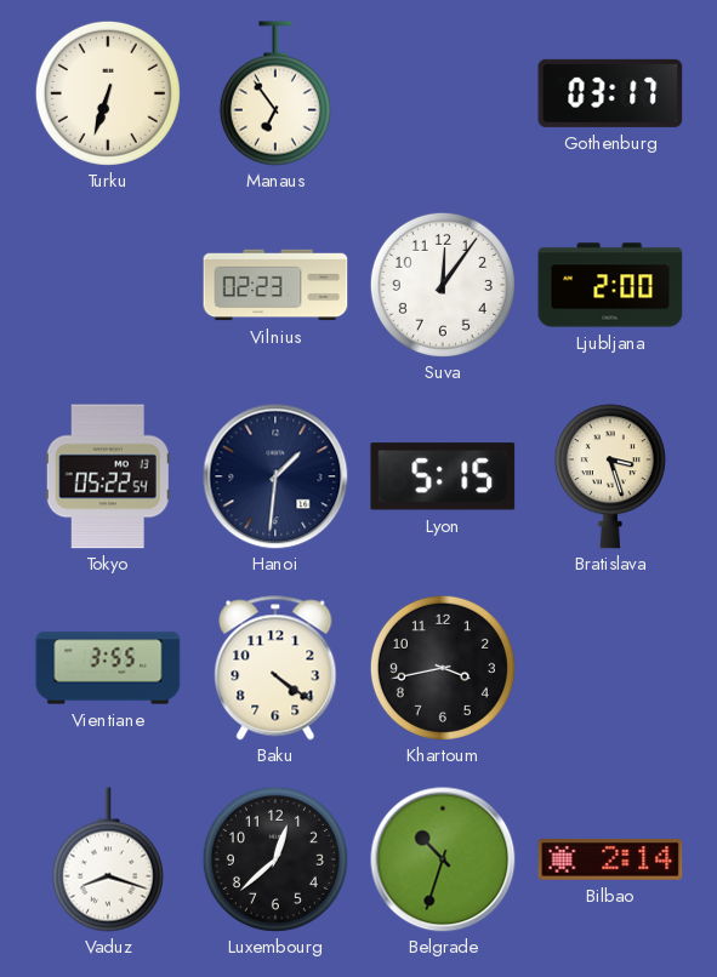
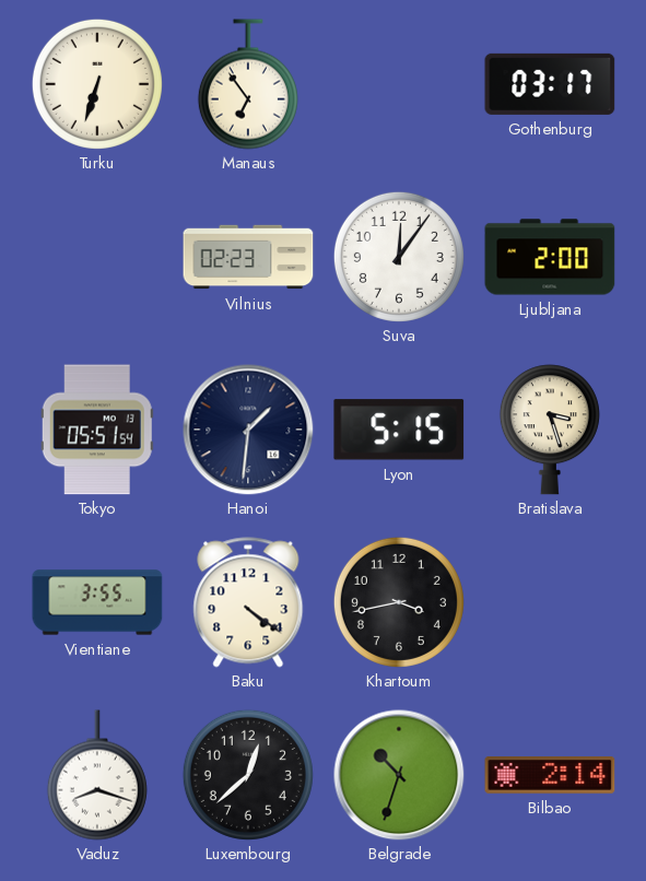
Tokyo: 05:22 -> 05:51 (97, 430)
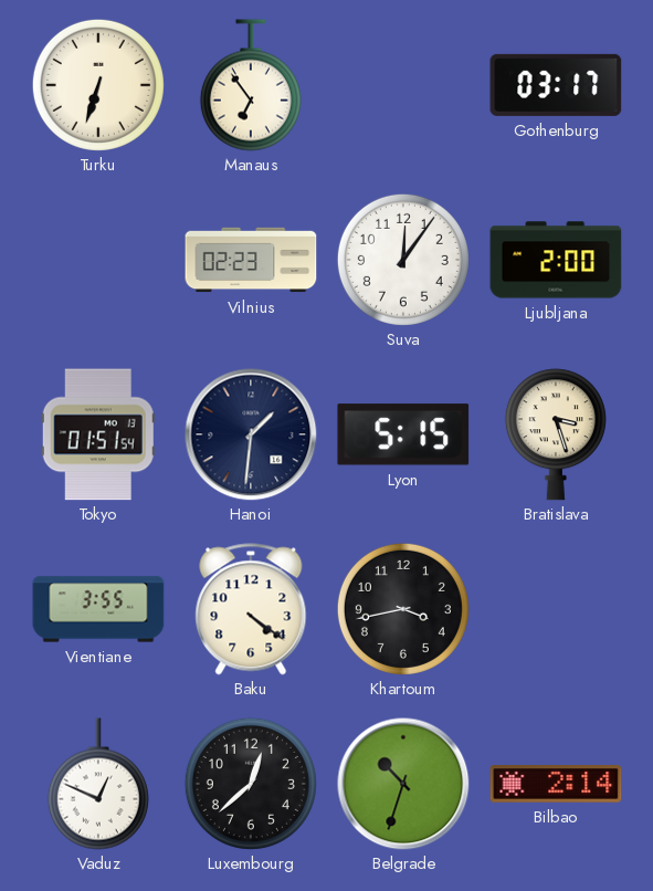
Tokyo: 05:51 -> 01:51 (98, 434)
Vaduz: 8:18 -> 12:49 (98, 784)
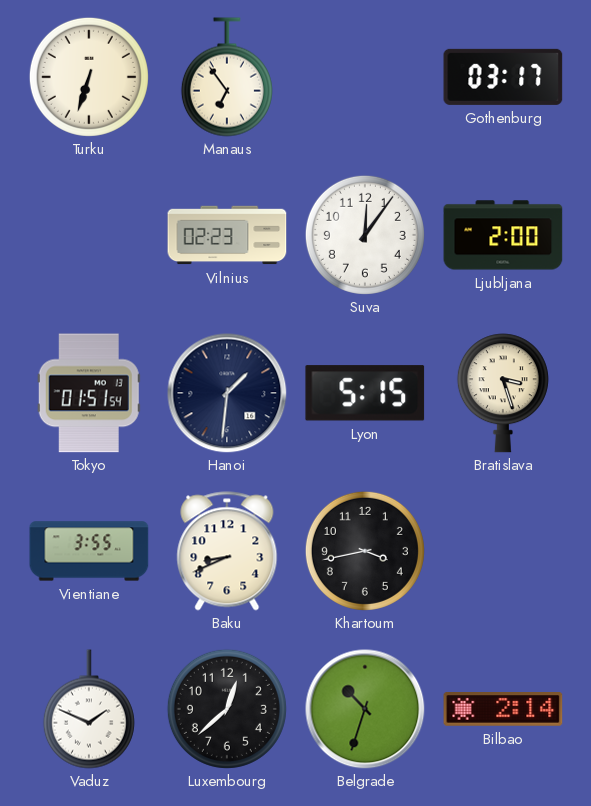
Baku: 4:21 -> 8:41 (227, 551)
Vaduz: 12:49 -> 1:49 (89, 709)
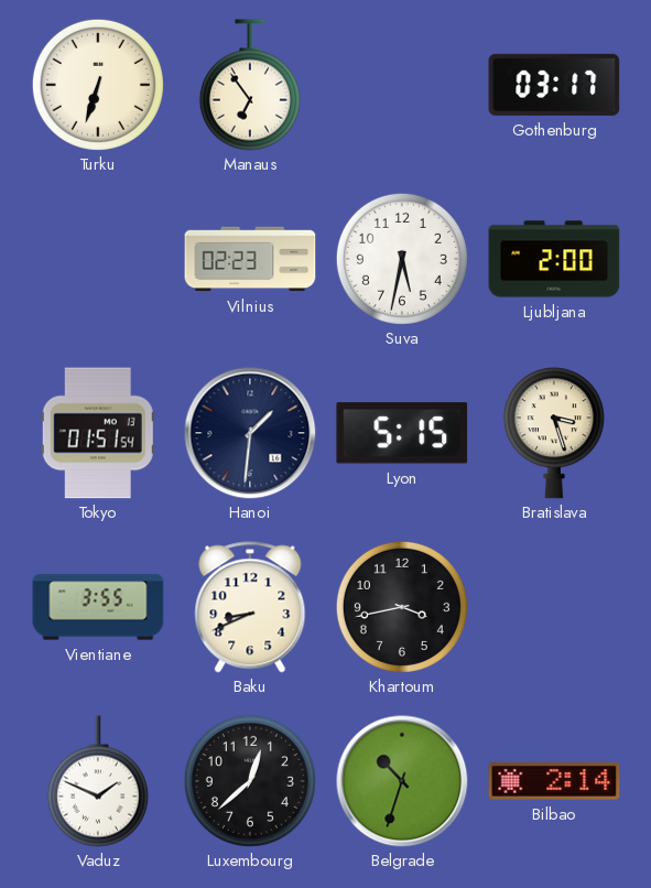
Suva: 12:06 -> 5:32 (402, 259)
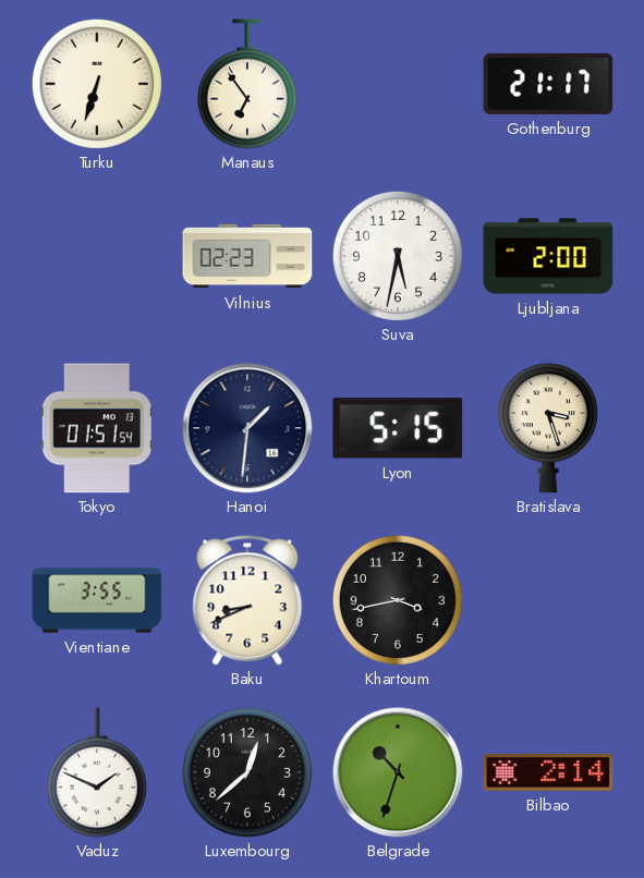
Gothenburg: 03:17 -> 21:17 (548, 84)
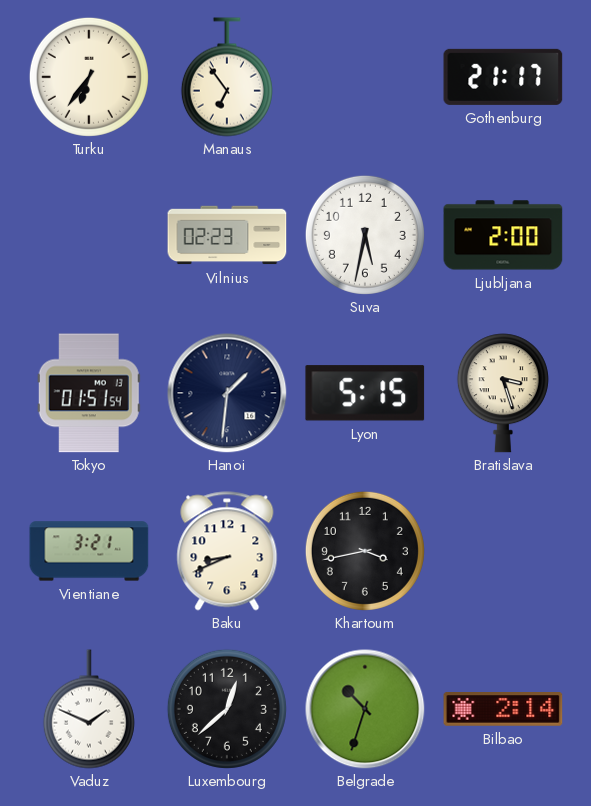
Turku: 6:33 -> 6:36 (89, 77)
Vientiane: 3:55 -> 3:21 (89, 551)
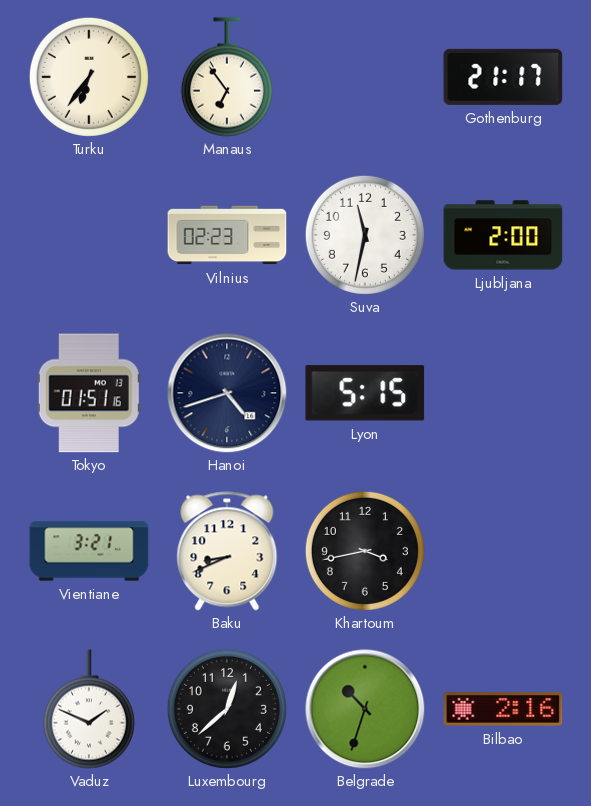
Suva: 5:32 -> 11:32 (365, 235)
Tokyo: 01:51:54 -> 01:51:16 (89, 393)
Hanoi: 1:31 -> 4:42 (227, 393)
Bratislava: 3:27 -> none (503, 393)
Bilbao: 2:14 -> 2:16 (503, 709)
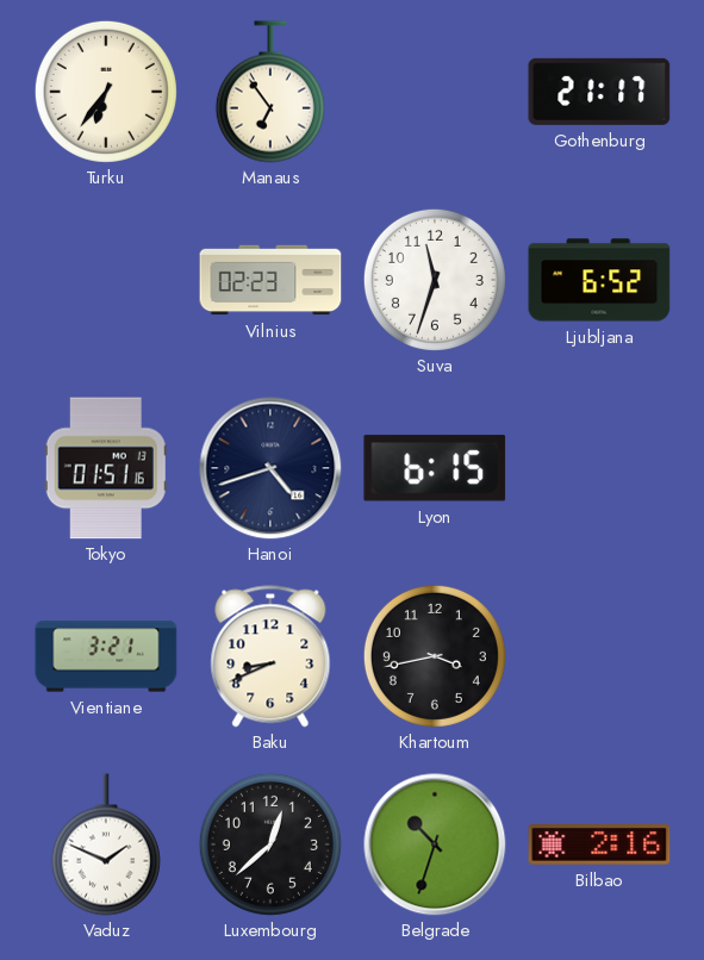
Suva: 11:32 -> 11:33 (435, 280)
Ljubljana: 2:00 -> 6:52 (599, 280)
Lyon: 5:15 -> 6:15 (435, 468)
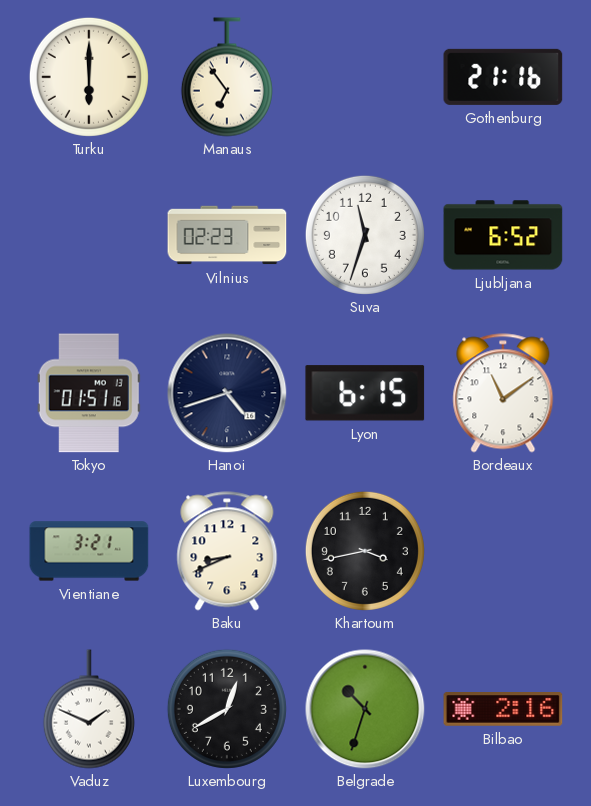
Turku: 6:36 -> 6:00 (89, 77)
Gothenburg: 21:17 -> 21:16 (503, 77)
Bordeaux: none -> 11:09 (503, 393)
Luxembourg: 12:38 -> 12:40 (227, 709)
